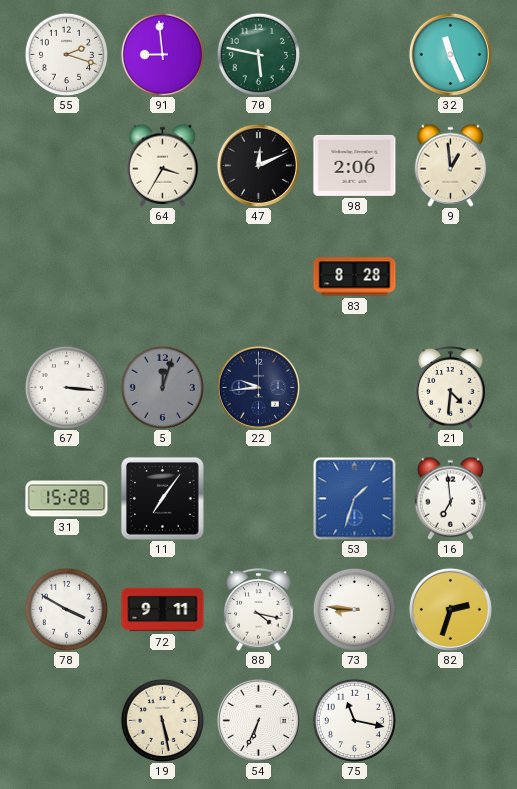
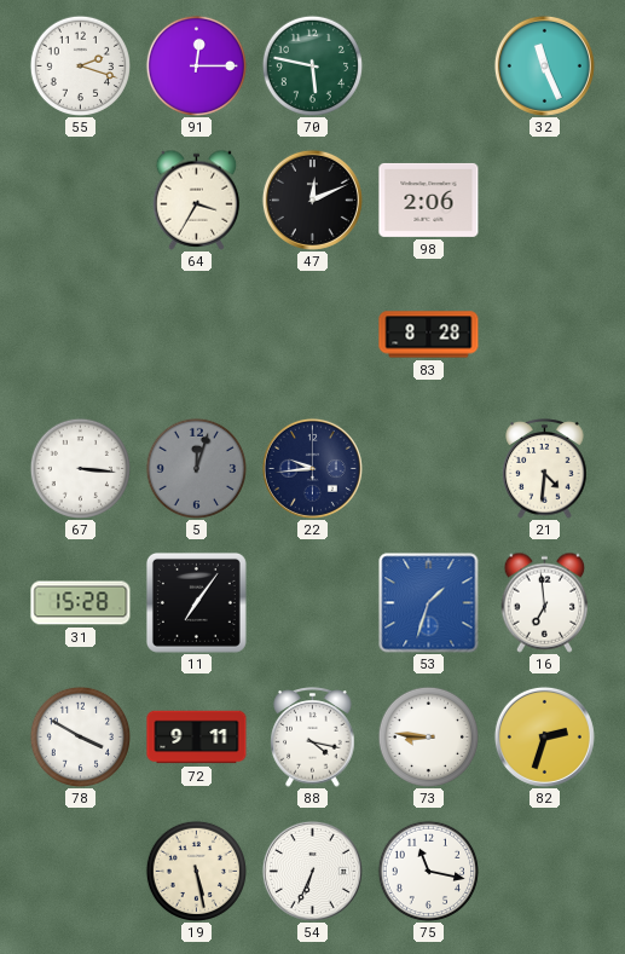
91: 8:59 -> 12:15 (196, 65)
9: 12:59 -> none (451, 165)
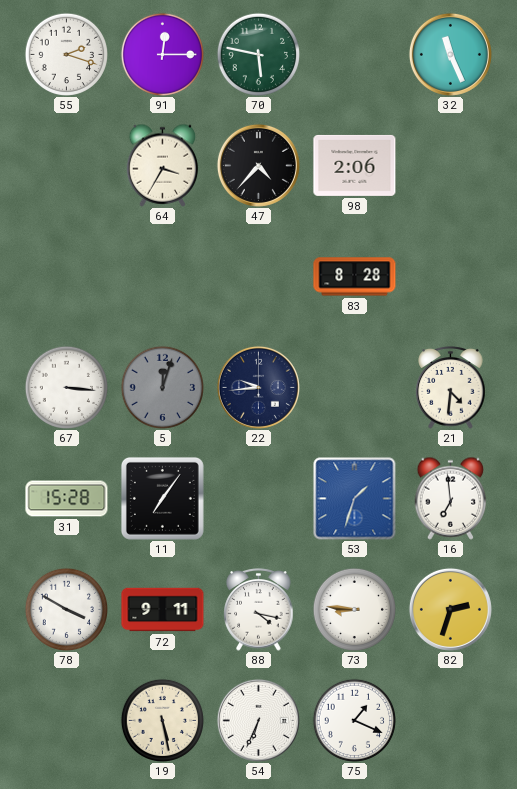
47: 12:11 -> 4:37 (258, 165)
75: 11:17 -> 1:19 (354, 720)
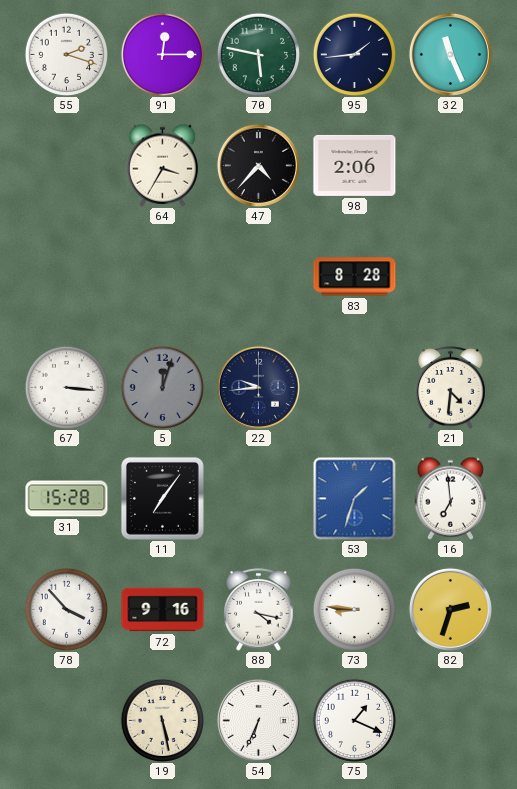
95: none -> 1:44 (354, 54)
78: 3:50 -> 3:53 (66, 609)
72: 9:11 -> 9:16 (163, 610)
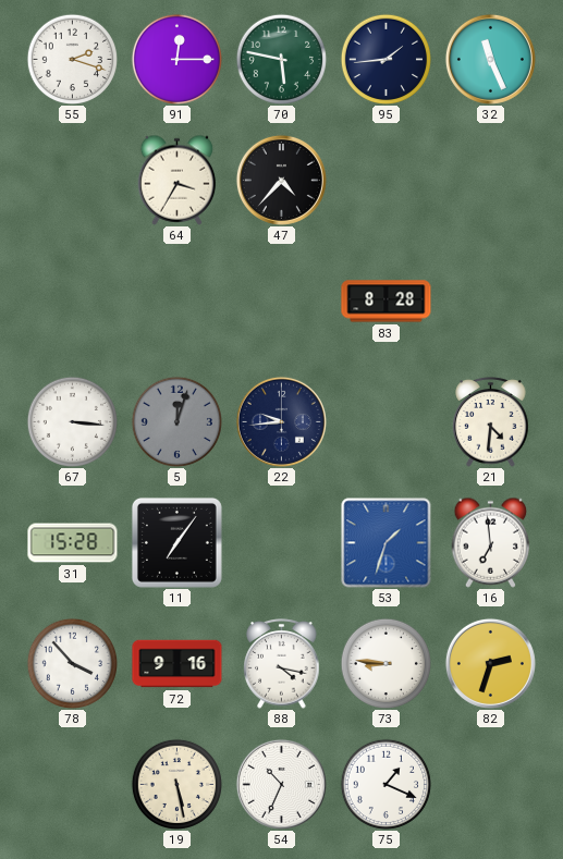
98: 2:06 -> none (355, 165)
54: 6:34 -> 10:34 (281, 784)
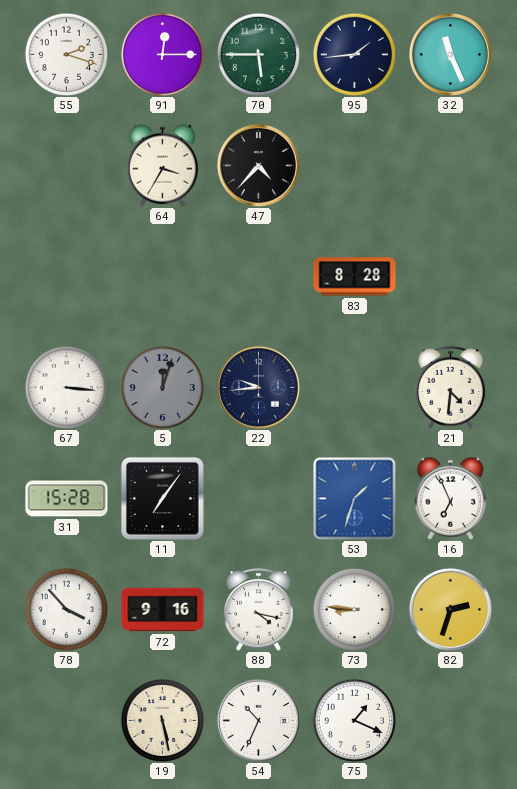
70: 5:47 -> 5:45 (258, 54)
16: 6:59 -> 6:56 (451, 498)
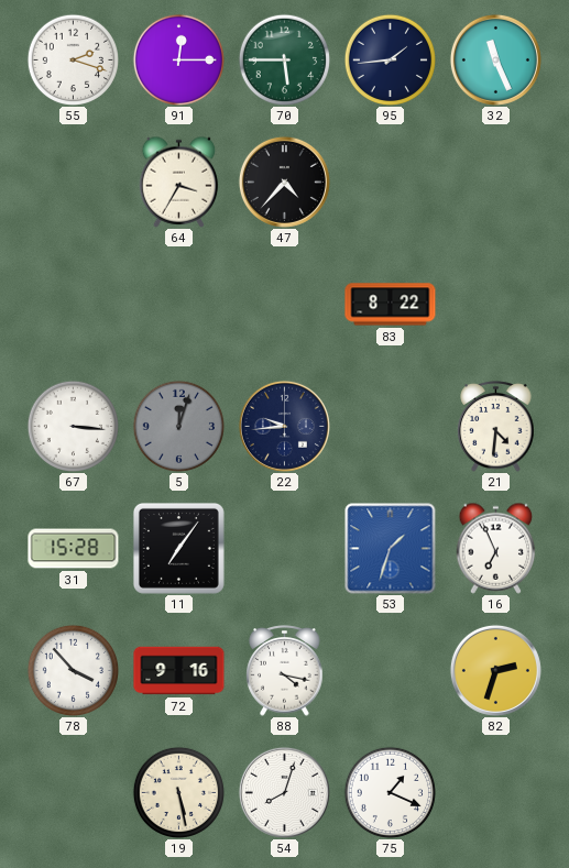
83: 8:28 -> 8:22 (391, 305)
73: 8:46 -> none (354, 609)
54: 10:34 -> 8:03 (284, 792)
